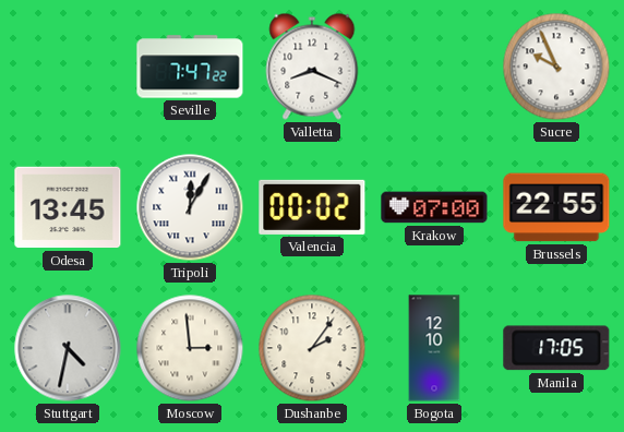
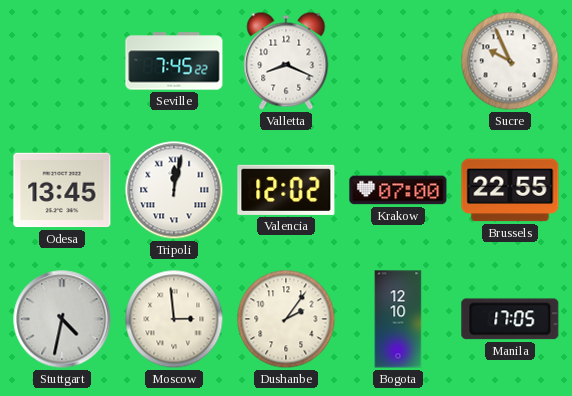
Seville: 7:47 -> 7:45 (174, 61)
Tripoli: 12:05 -> 12:02 (174, 190)
Valencia: 00:02 -> 12:02 (286, 190)
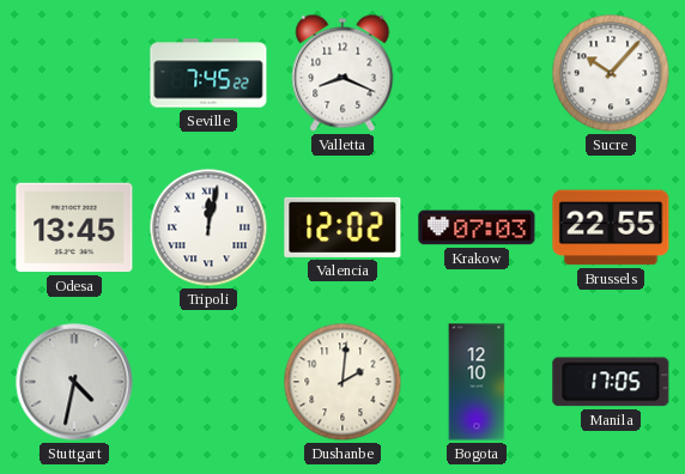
Sucre: 9:56 -> 10:07 (611, 73)
Krakow: 07:00 -> 07:03 (477, 227)
Moscow: 2:59 -> none (174, 319)
Dushanbe: 2:06 -> 2:01 (342, 382)
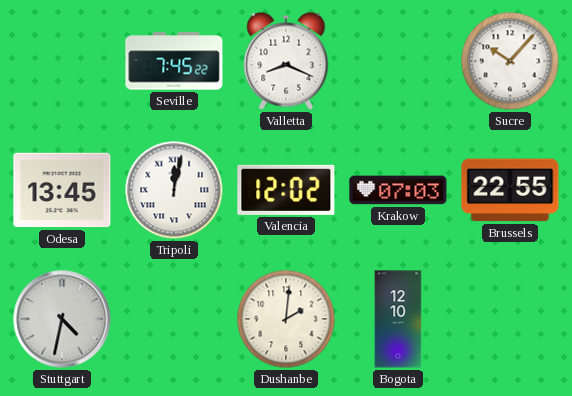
Manila: 17:05 -> none (611, 382)
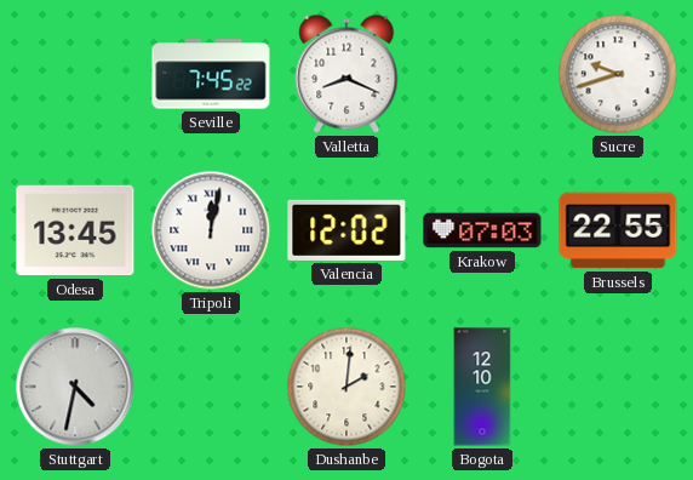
Sucre: 10:07 -> 9:42 (618, 74)
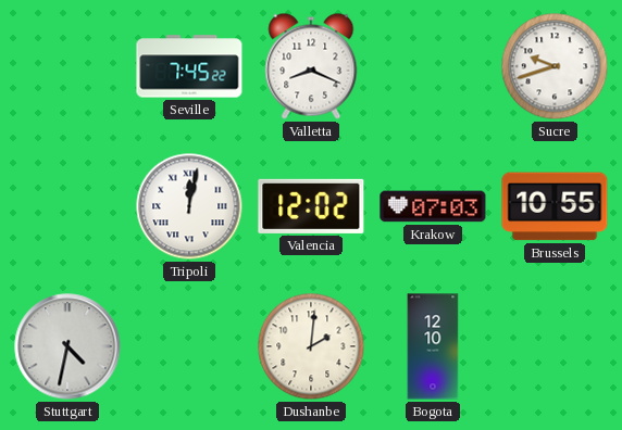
Odesa: 13:45 -> none (75, 230)
Brussels: 22:55 -> 10:55 (555, 206)
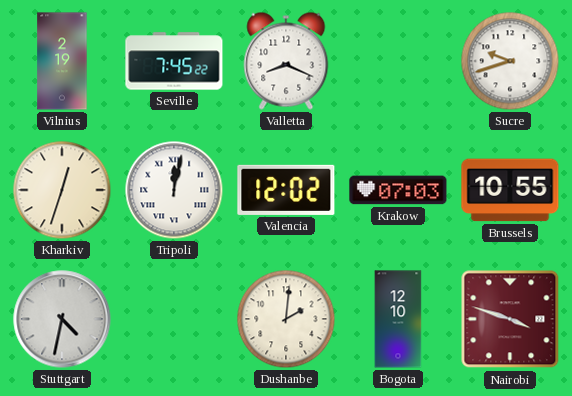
Vilnius: none -> 2:19 (62, 61)
Kharkiv: none -> 12:33 (62, 190)
Nairobi: none -> 3:48 (510, 319)
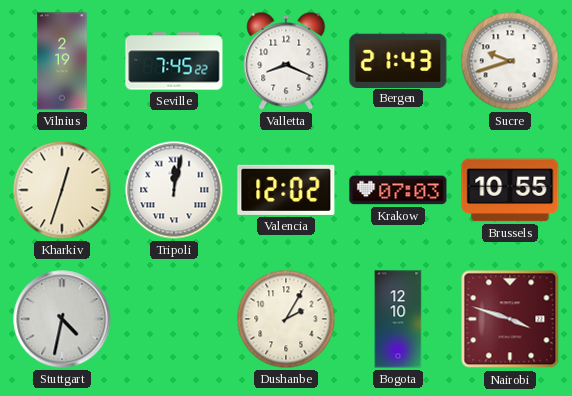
Bergen: none -> 21:43 (398, 60)
Dushanbe: 2:01 -> 2:05 (286, 319)
